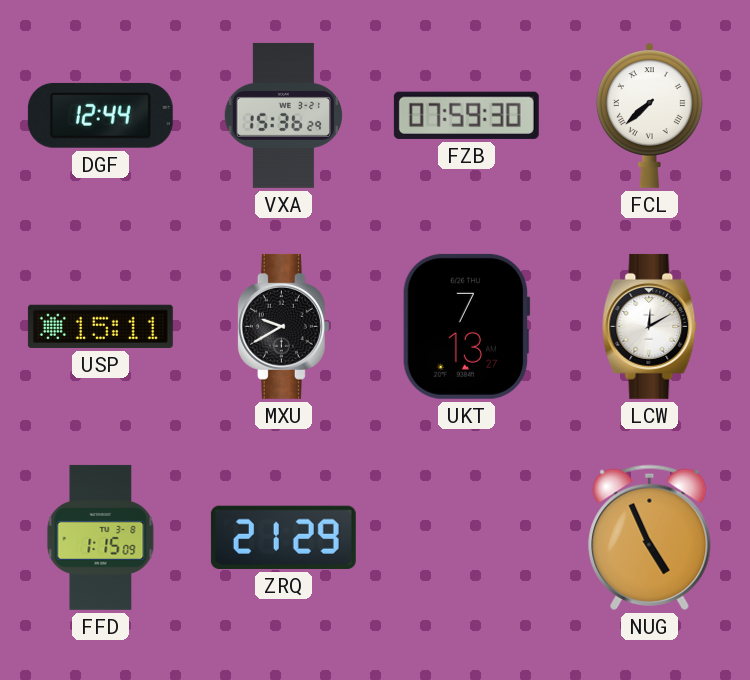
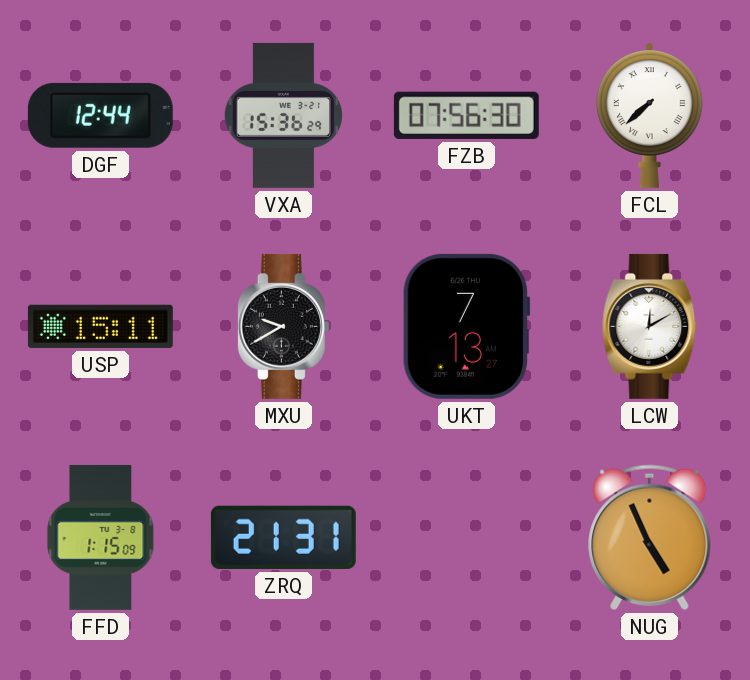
FZB: 07:59 -> 07:56 (466, 115)
ZRQ: 21:29 -> 21:31 (283, 537)
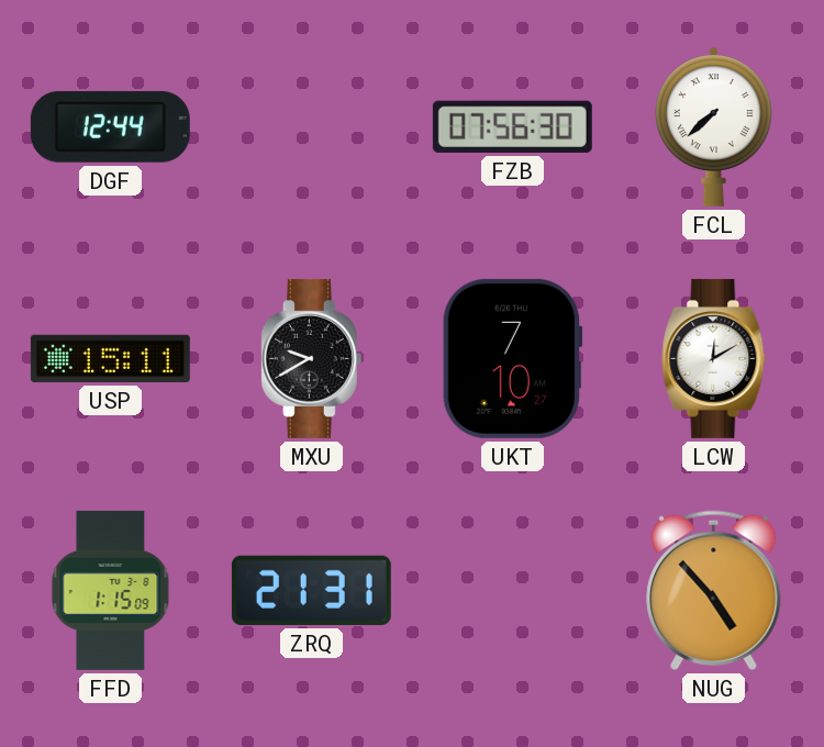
VXA: 15:36 -> none (283, 115)
UKT: 7:13 -> 7:10 (512, 358)
NUG: 4:56 -> 4:53 (714, 590)
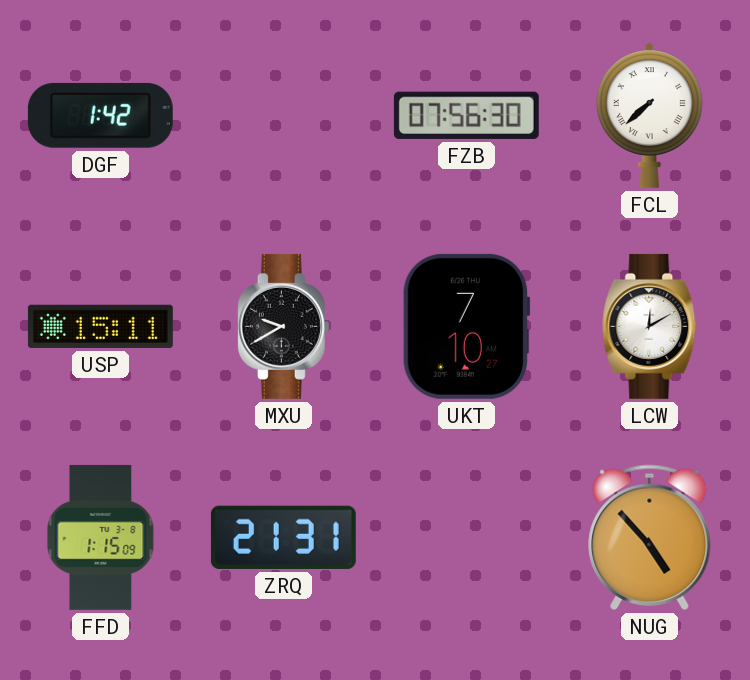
DGF: 12:44 -> 1:42 (100, 115)
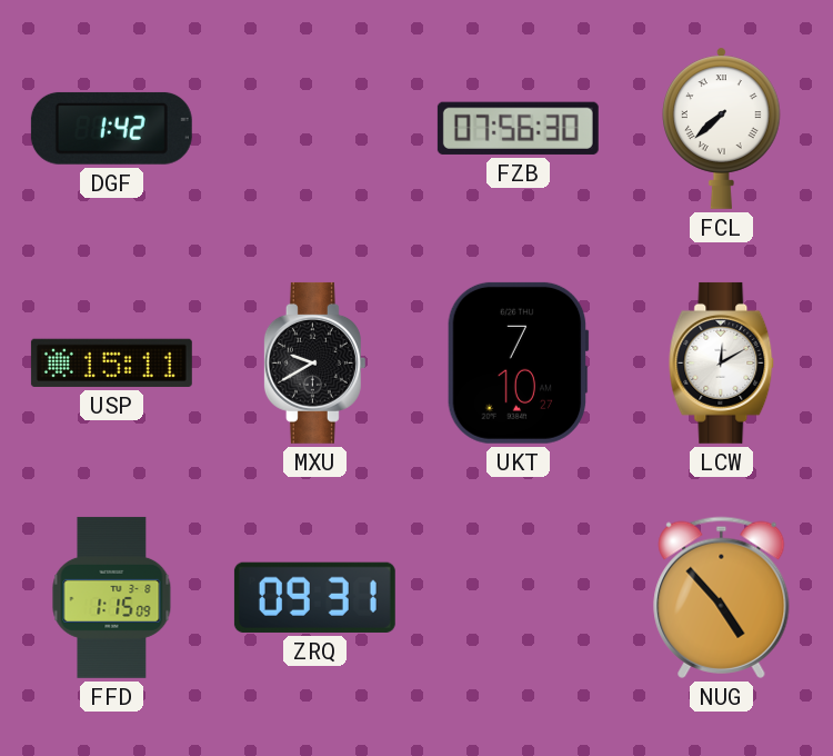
ZRQ: 21:31 -> 09:31 (314, 597)
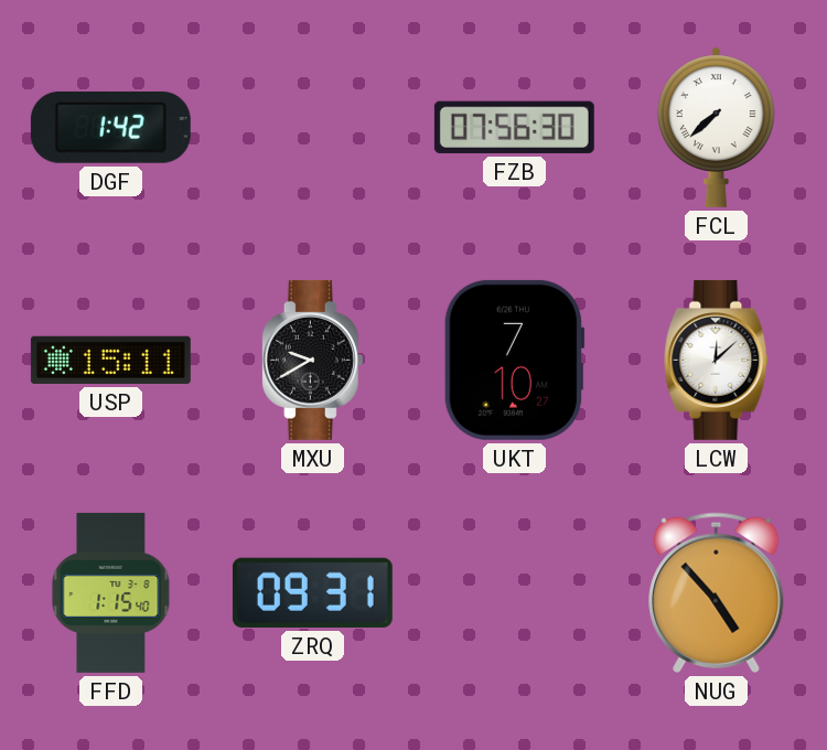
LCW: 12:10 -> 12:08 (717, 360)
FFD: 1:15:09 -> 1:15:40 (111, 592)
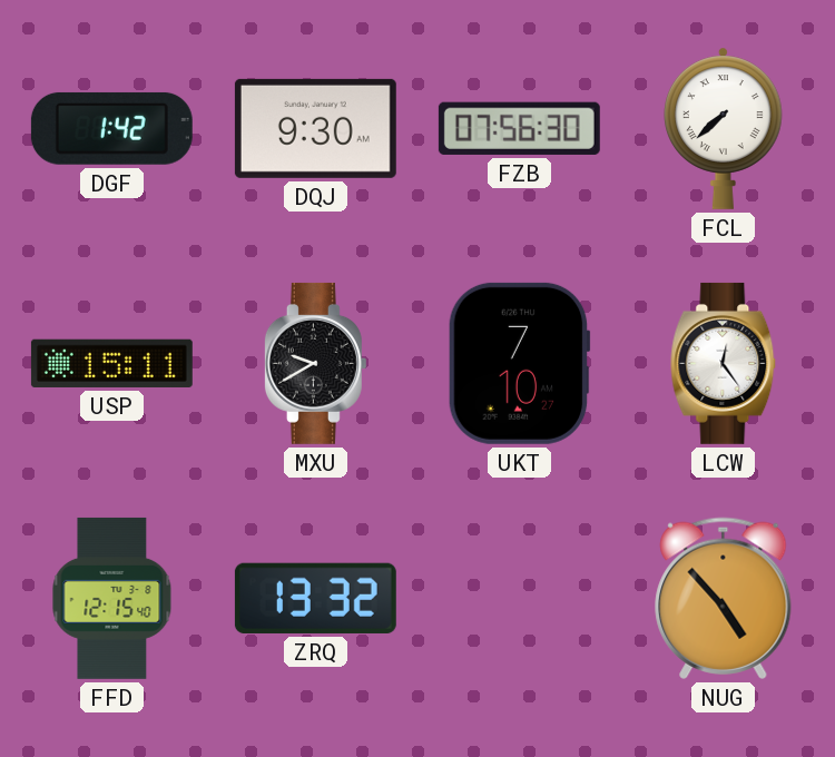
DQJ: none -> 9:30 (315, 128)
LCW: 12:08 -> 12:24 (724, 363)
FFD: 1:15 -> 12:15 (112, 598)
ZRQ: 09:31 -> 13:32 (315, 598)
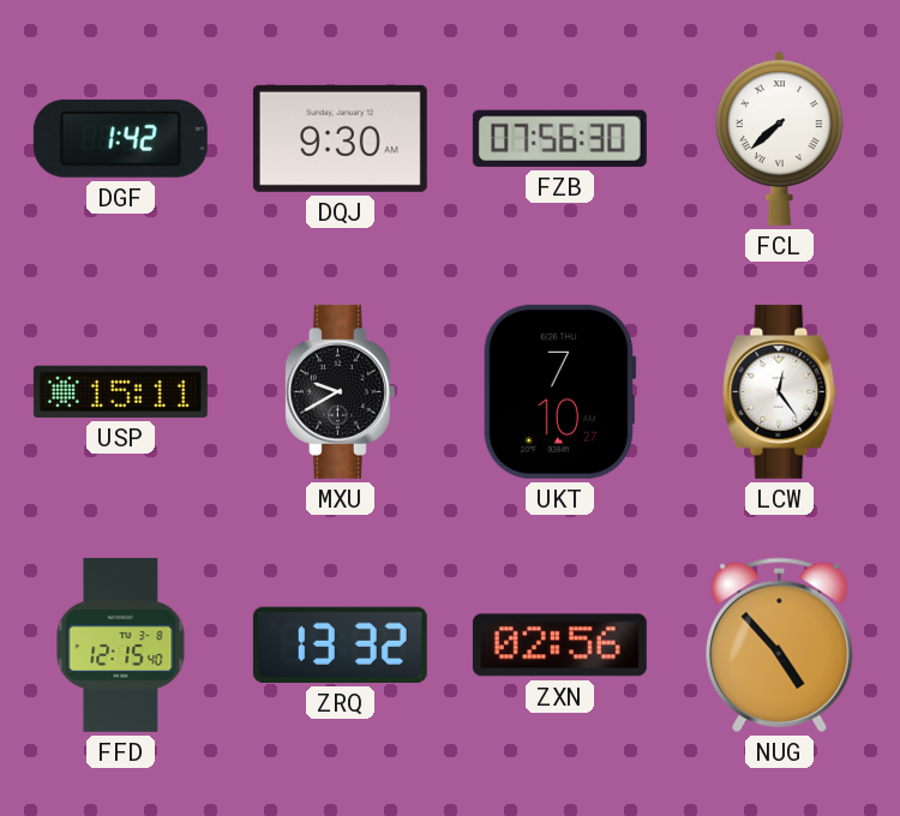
ZXN: none -> 02:56 (559, 646)
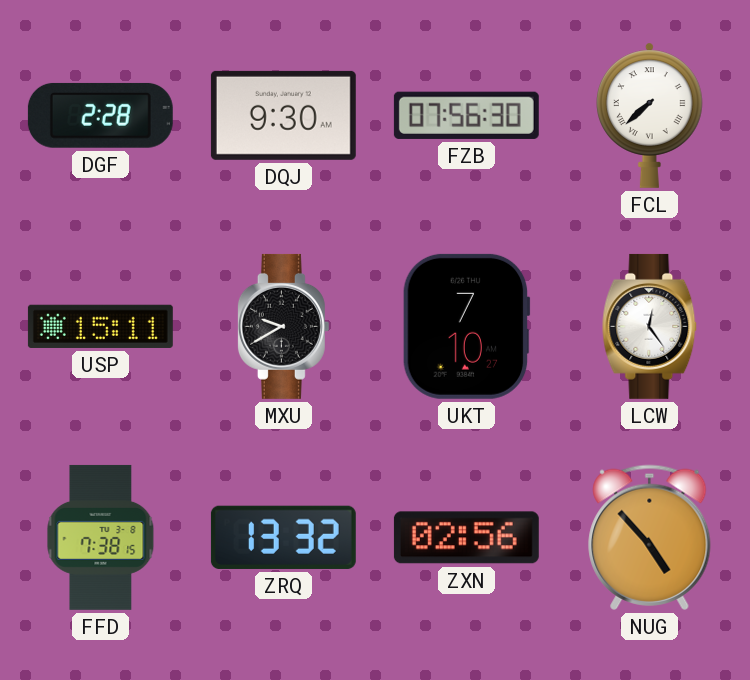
DGF: 1:42 -> 2:28 (100, 115)
FFD: 12:15 -> 7:38 (101, 537)
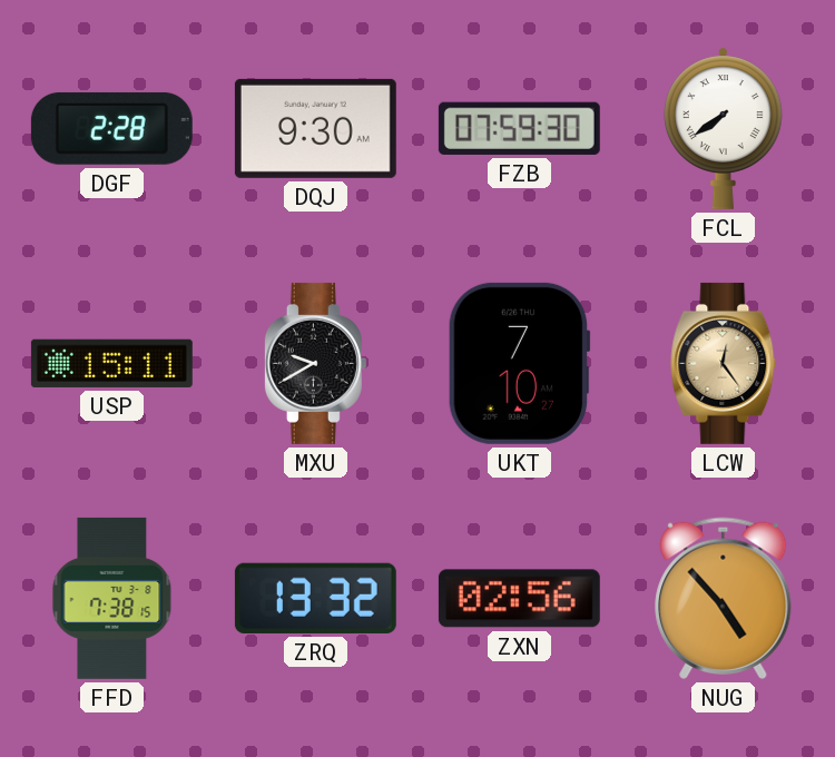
FZB: 07:56 -> 07:59 (519, 128)
FCL: 7:38 -> 7:39 (724, 128)
LCW dial: white -> champagne (724, 363)
